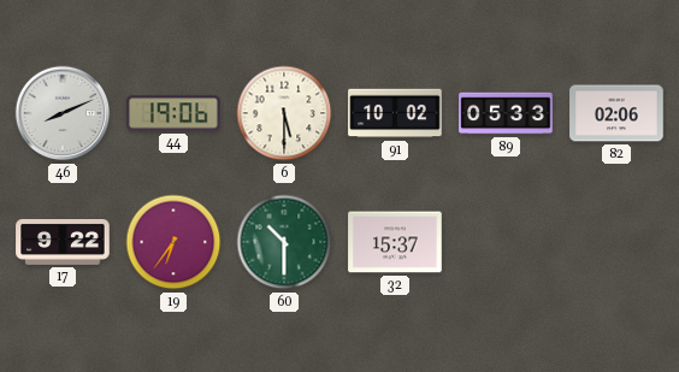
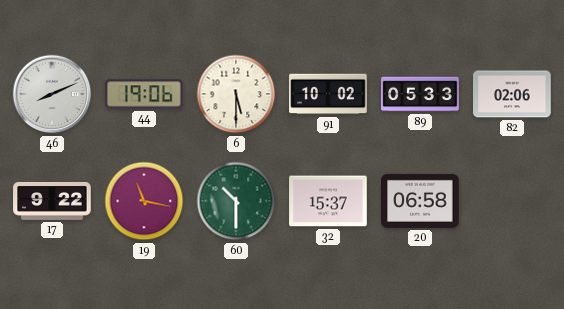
19: 6:36 -> 11:17 (144, 201)
20: none -> 06:58 (420, 201)
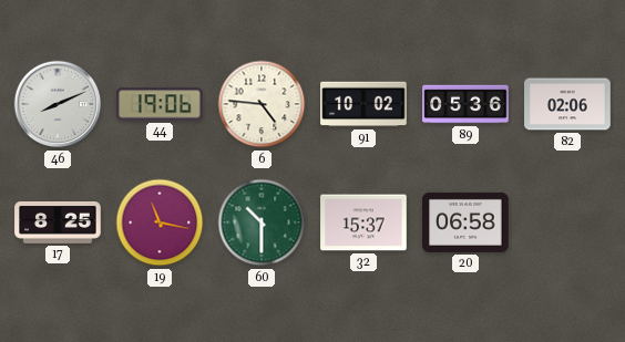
6: 5:30 -> 4:46 (262, 104)
89: 05:33 -> 05:36 (465, 104)
17: 9:22 -> 8:25 (58, 224)
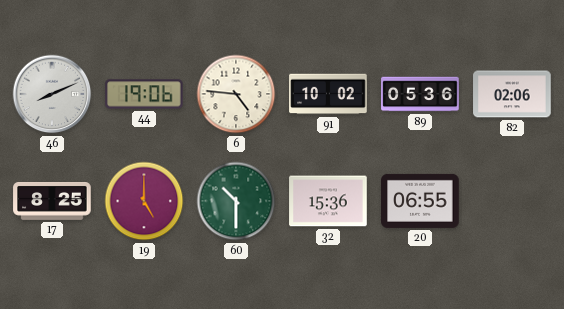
19: 11:17 -> 5:00 (144, 201)
32: 15:37 -> 15:36 (328, 201)
20: 06:58 -> 06:55 (420, 201)
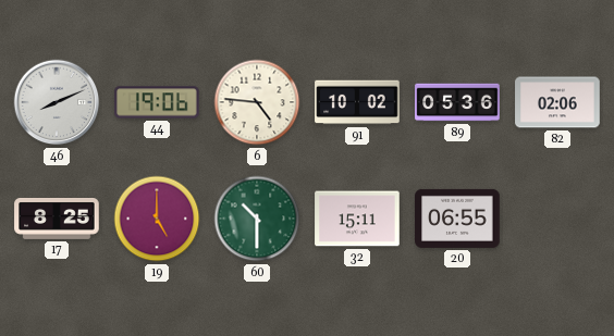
32: 15:36 -> 15:11 (357, 219)
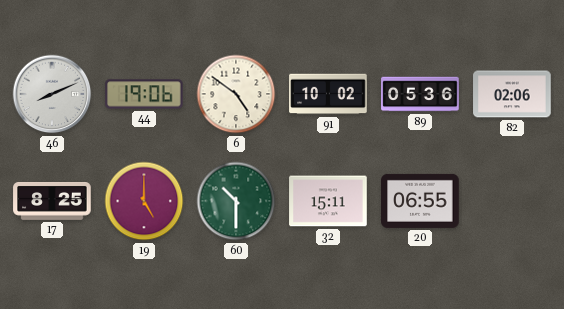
6: 4:46 -> 4:51 (236, 94)
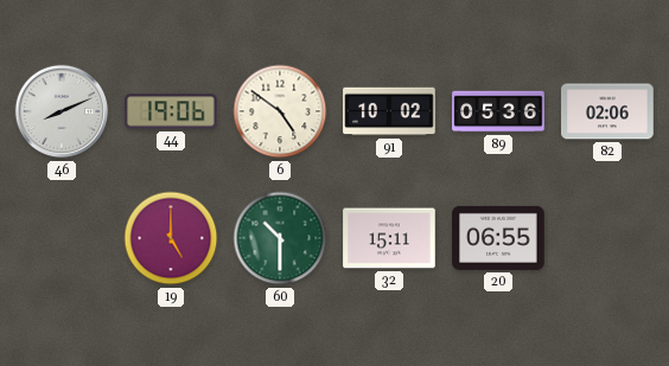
17: 8:25 -> none (52, 202)
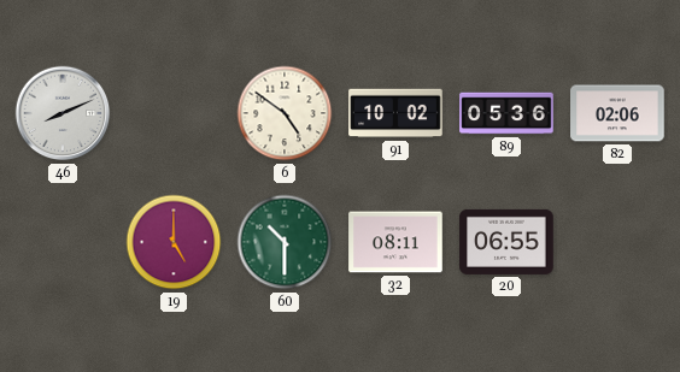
44: 19:06 -> none (171, 111)
32: 15:11 -> 08:11 (395, 242)
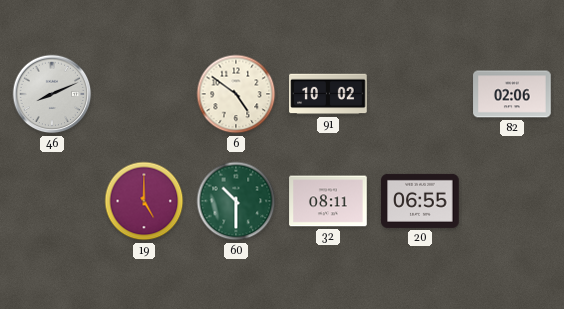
89: 05:36 -> none (506, 113)
